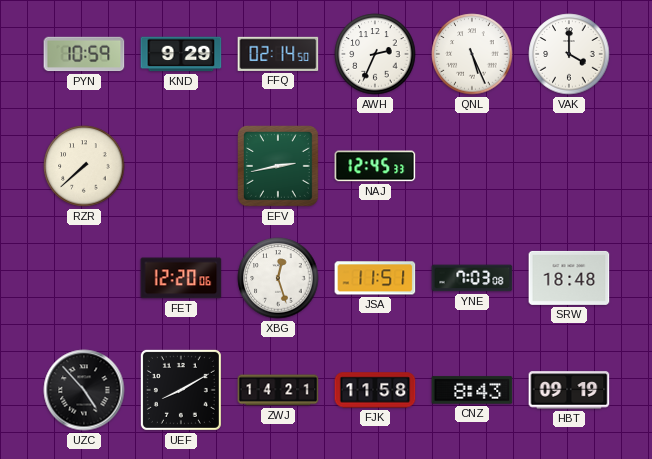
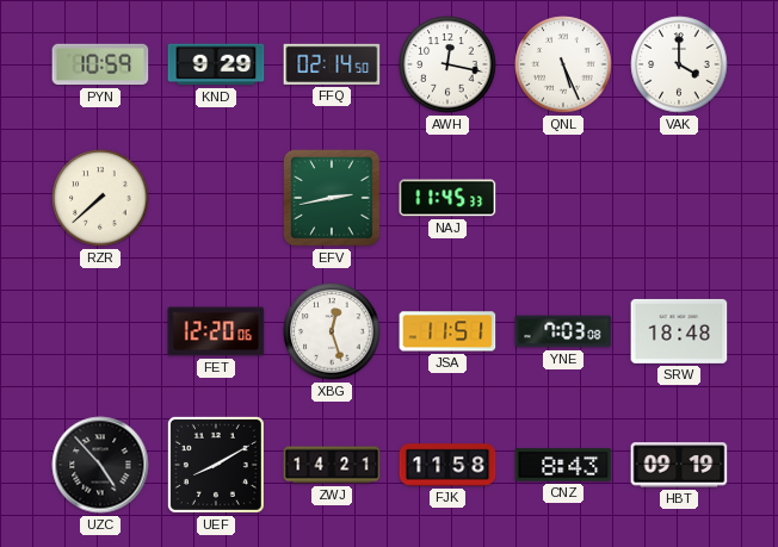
AWH: 2:34 -> 12:17 (447, 64)
NAJ: 12:45 -> 11:45 (447, 198)
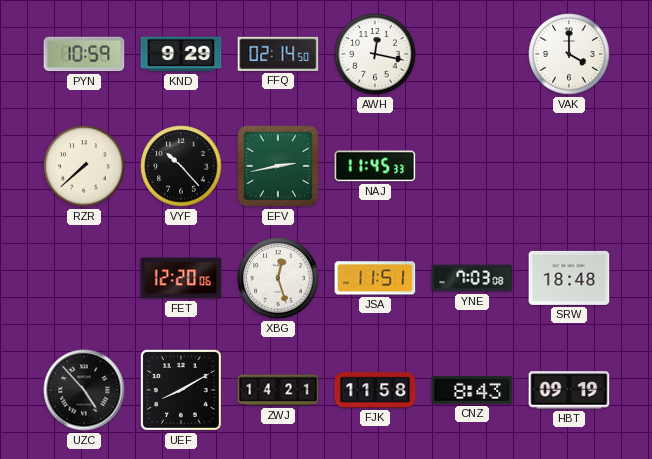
QNL: 5:26 -> none (563, 64)
VYF: none -> 10:23 (181, 166)
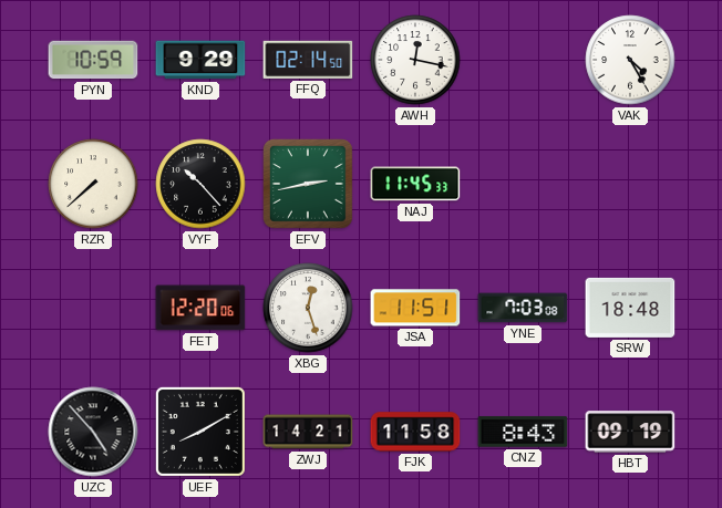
VAK: 4:00 -> 4:25 (630, 60)
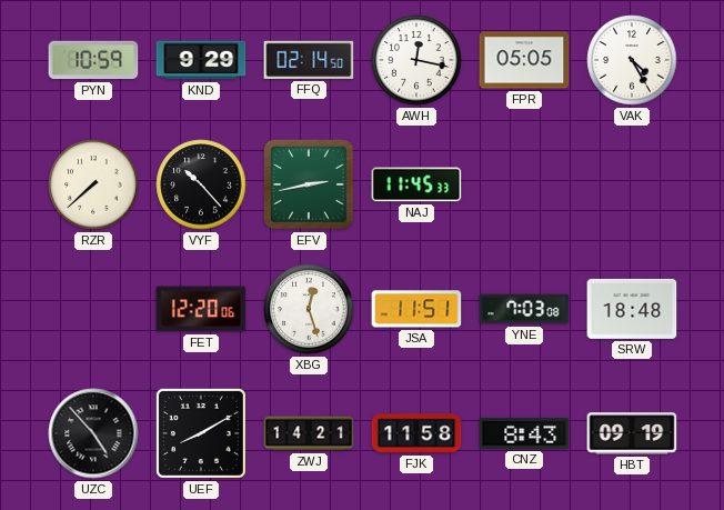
FPR: none -> 05:05 (524, 60)
